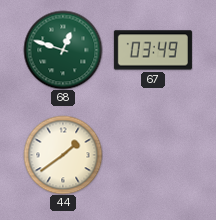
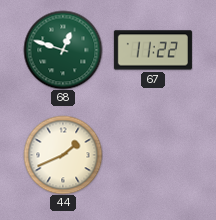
67: 03:49 -> 11:22 (153, 50)
44: 1:39 -> 1:41 (63, 155)
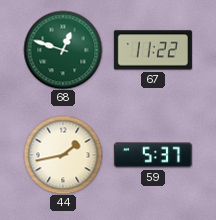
44: 1:41 -> 1:43 (63, 155)
59: none -> 5:37 (153, 155)
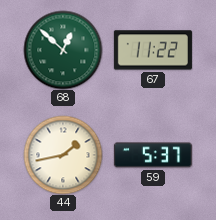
68: 12:48 -> 12:52 (63, 50)
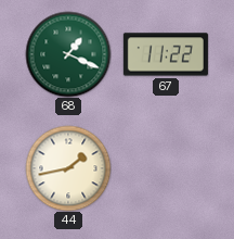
68: 12:52 -> 1:19 (68, 54)
59: 5:37 -> none (153, 155)
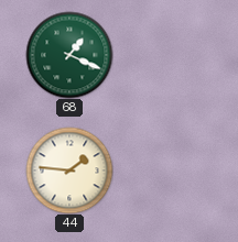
67: 11:22 -> none (166, 54)
44: 1:43 -> 1:46 (69, 170)
